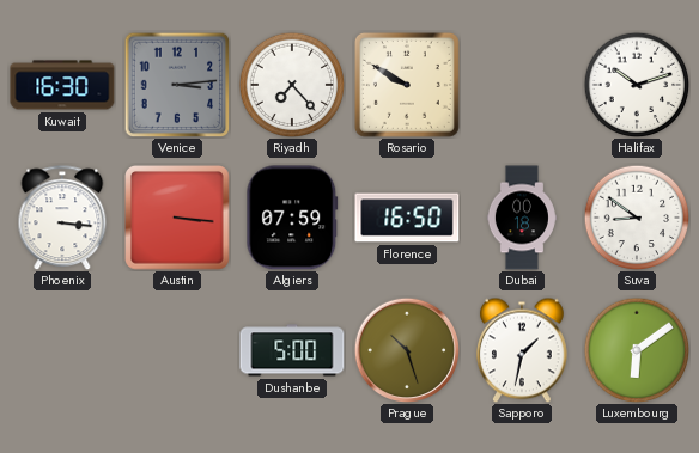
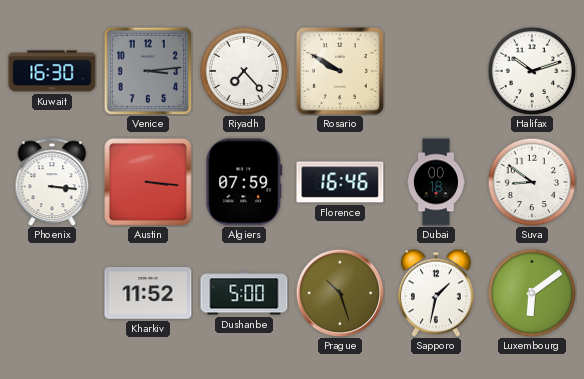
Florence: 16:50 -> 16:46 (340, 182)
Kharkiv: none -> 11:52 (148, 293)
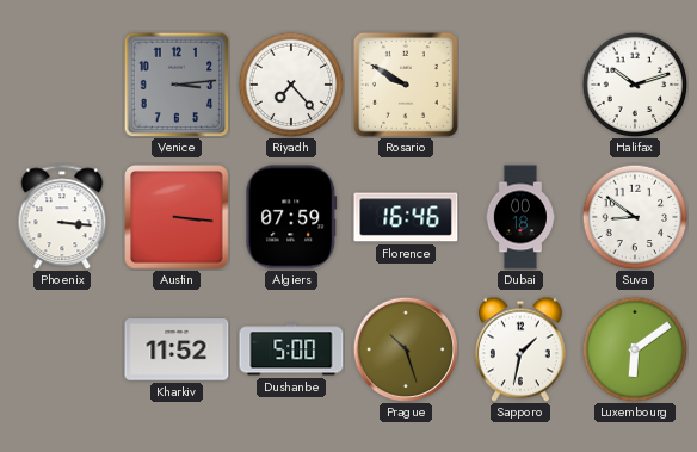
Kuwait: 16:30 -> none (52, 71)
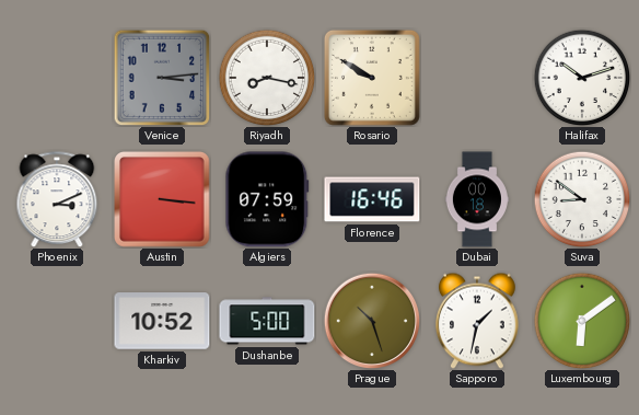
Riyadh: 7:23 -> 8:17 (267, 78)
Phoenix: 3:16 -> 3:11 (57, 199)
Kharkiv: 11:52 -> 10:52 (162, 321)
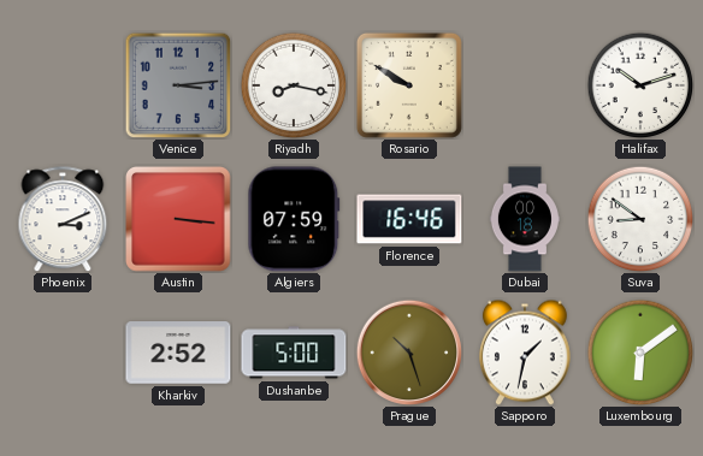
Kharkiv: 10:52 -> 2:52 (178, 353)
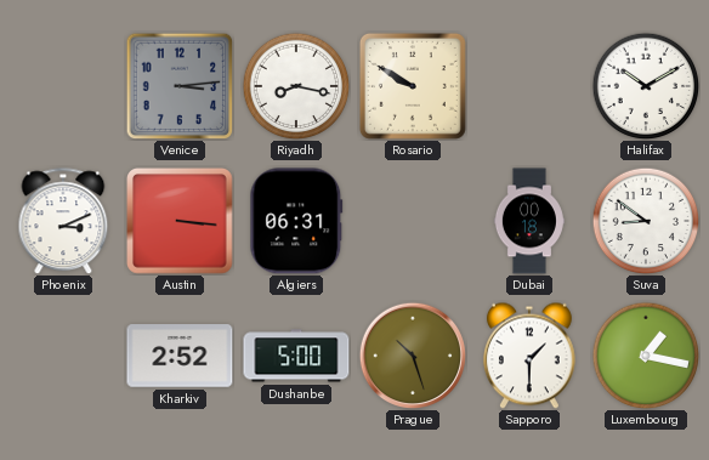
Halifax: 10:12 -> 10:10 (646, 86)
Algiers: 07:59 -> 06:31 (296, 221)
Florence: 16:46 -> none (409, 219)
Sapporo: 1:32 -> 1:30 (529, 356)
Luxembourg: 6:09 -> 1:17 (646, 356)
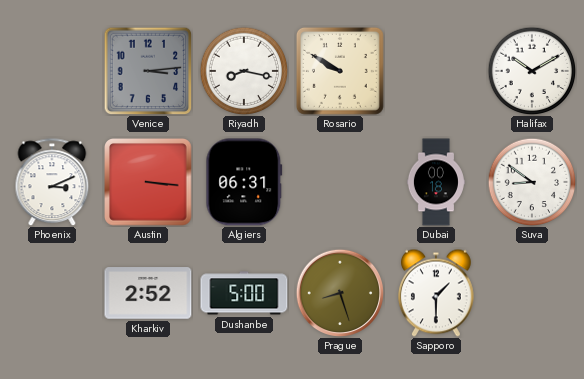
Prague: 10:27 -> 8:27 (339, 292)
Luxembourg: 1:17 -> none (646, 356)
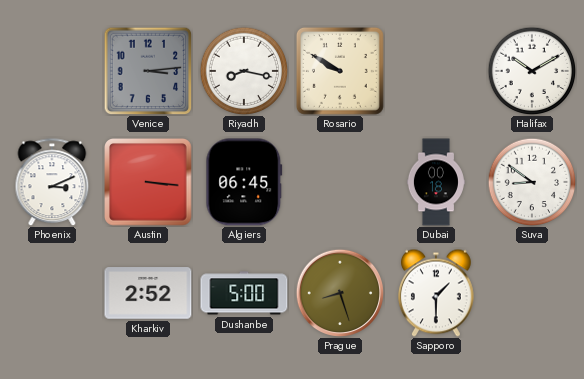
Algiers: 06:31 -> 06:45 (244, 182)
